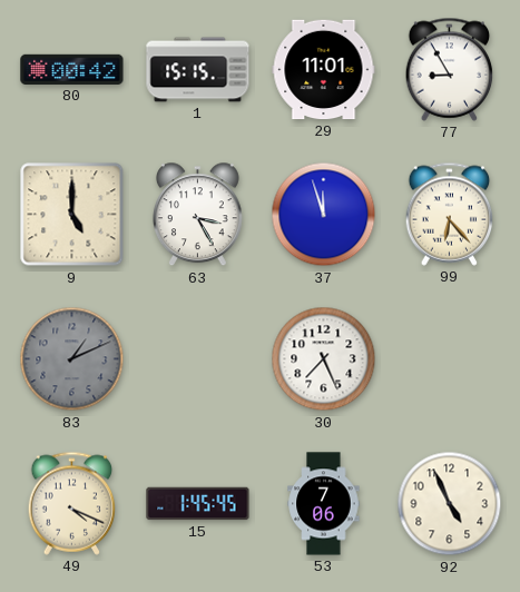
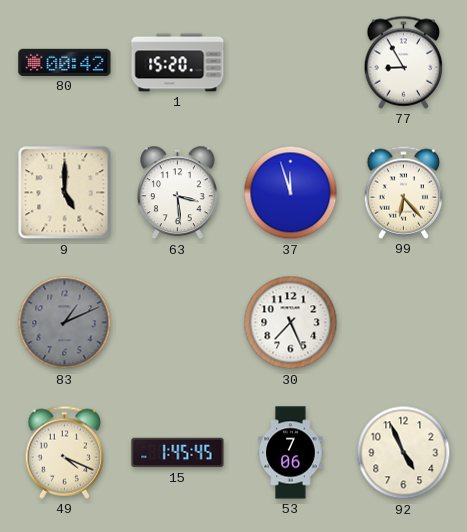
1: 15:15 -> 15:20 (178, 63)
29: 11:01 -> none (324, 70)
63: 3:25 -> 3:29 (177, 193)
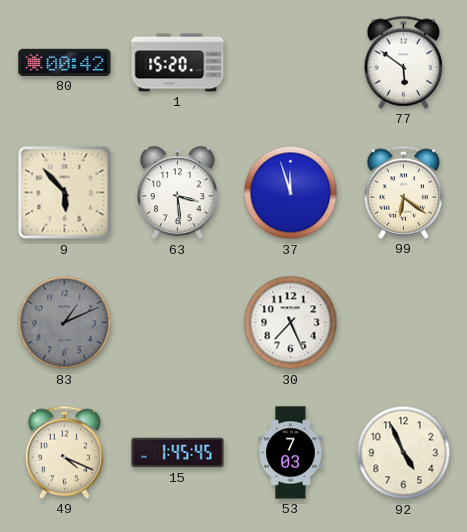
77: 8:55 -> 5:51 (404, 62)
9: 5:00 -> 5:53 (65, 193)
99: 6:23 -> 6:21 (404, 192)
53: 7:06 -> 7:03 (291, 453)
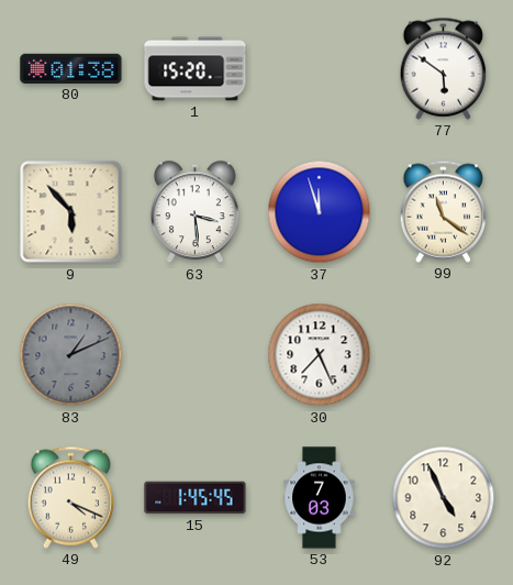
80: 00:42 -> 01:38 (71, 68)
99: 6:21 -> 11:21 (444, 211)
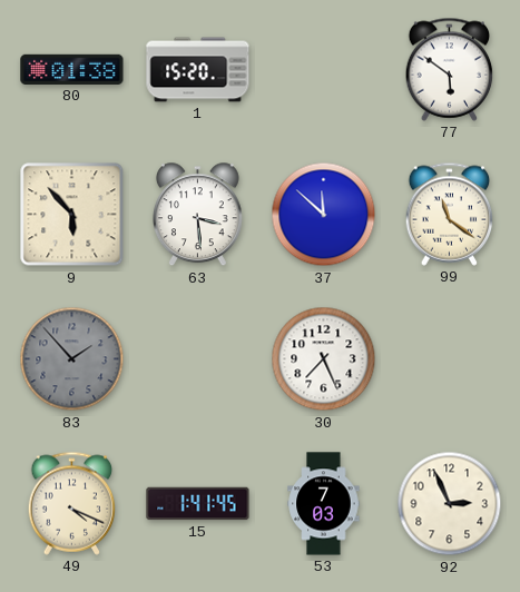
37: 11:57 -> 11:52 (324, 215)
83: 1:11 -> 1:53 (72, 359)
15: 1:45 -> 1:41 (198, 504)
92: 4:56 -> 2:56 (450, 504)
